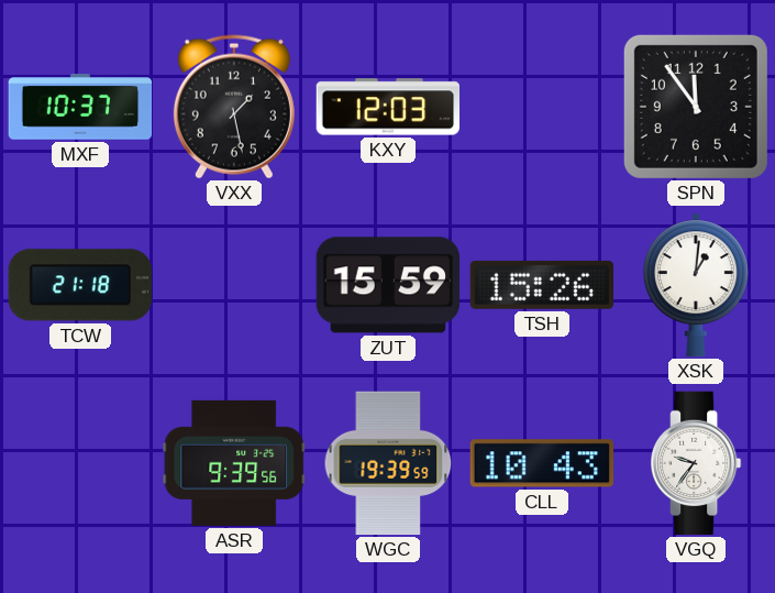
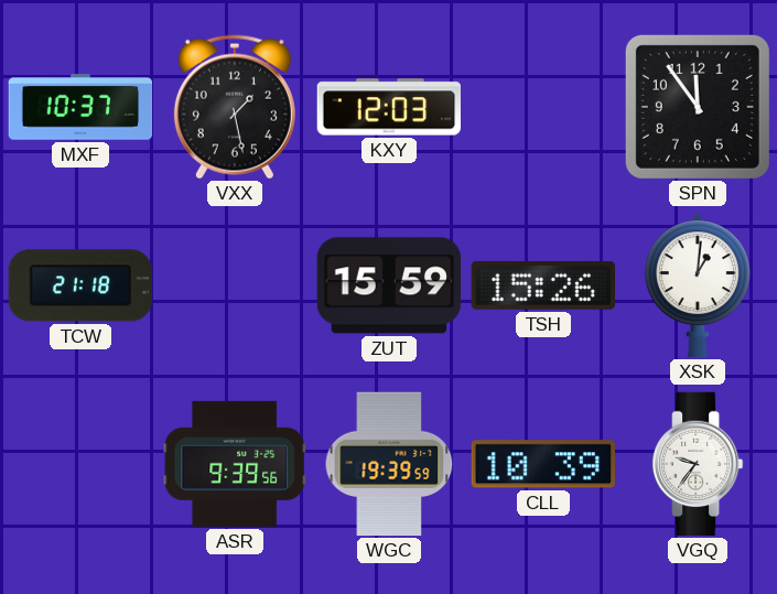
CLL: 10:43 -> 10:39 (542, 464)
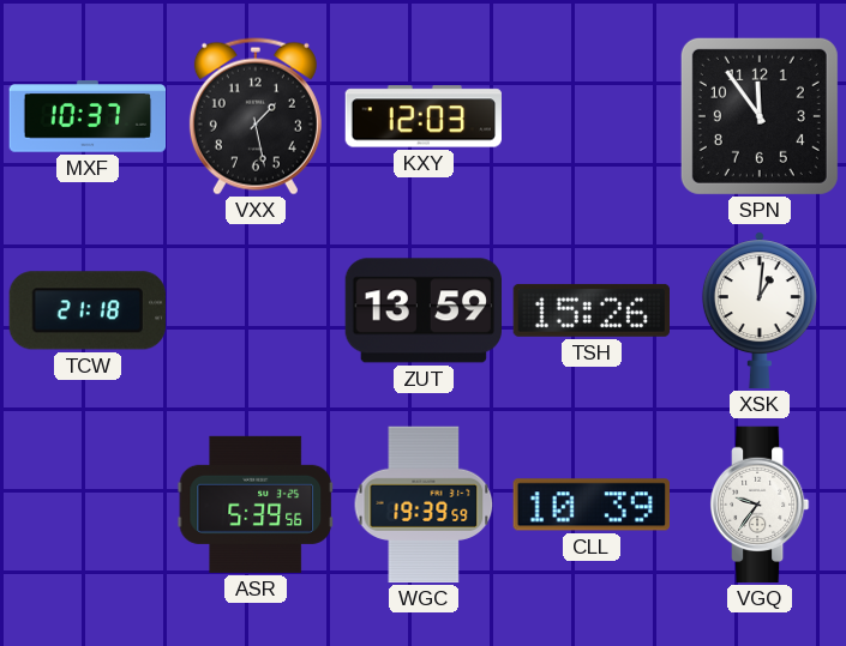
ZUT: 15:59 -> 13:59 (422, 310)
ASR: 9:39 -> 5:39 (254, 505)
